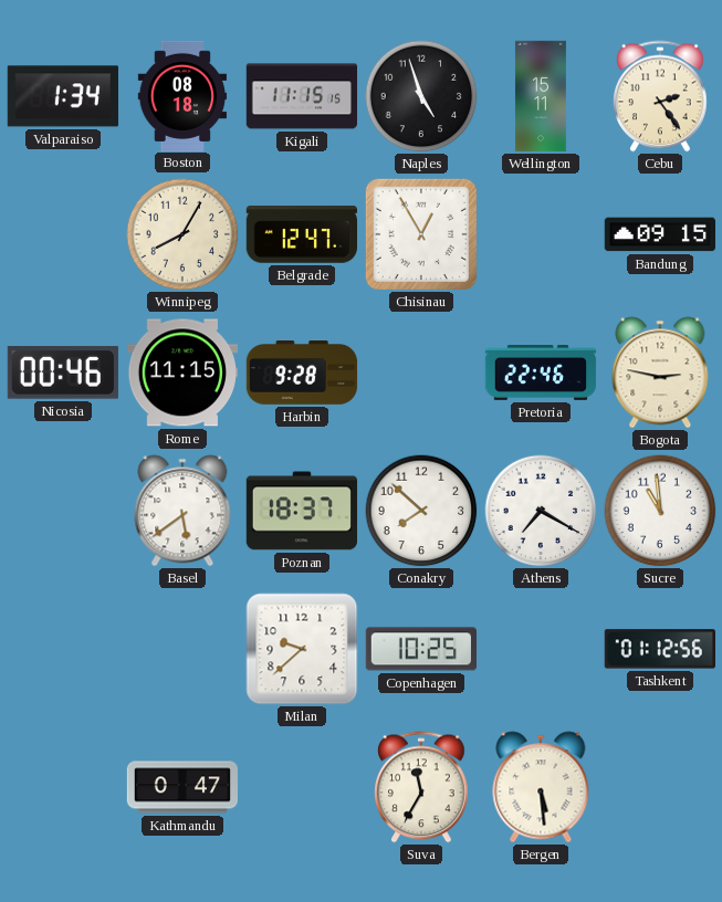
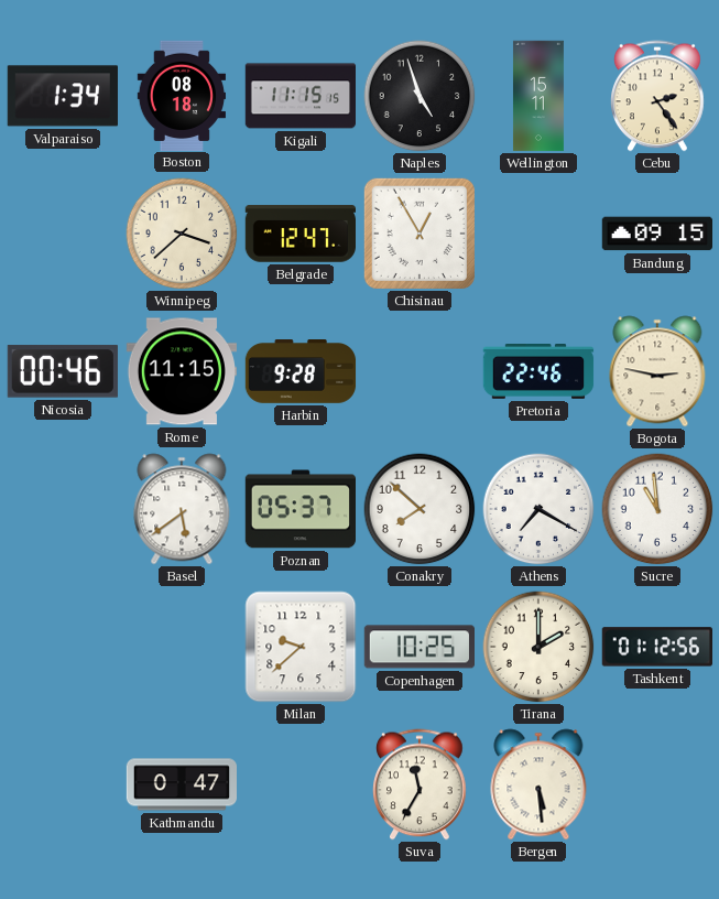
Winnipeg: 8:05 -> 3:38 (182, 234)
Poznan: 18:37 -> 05:37 (299, 509)
Tirana: none -> 2:00 (538, 647)
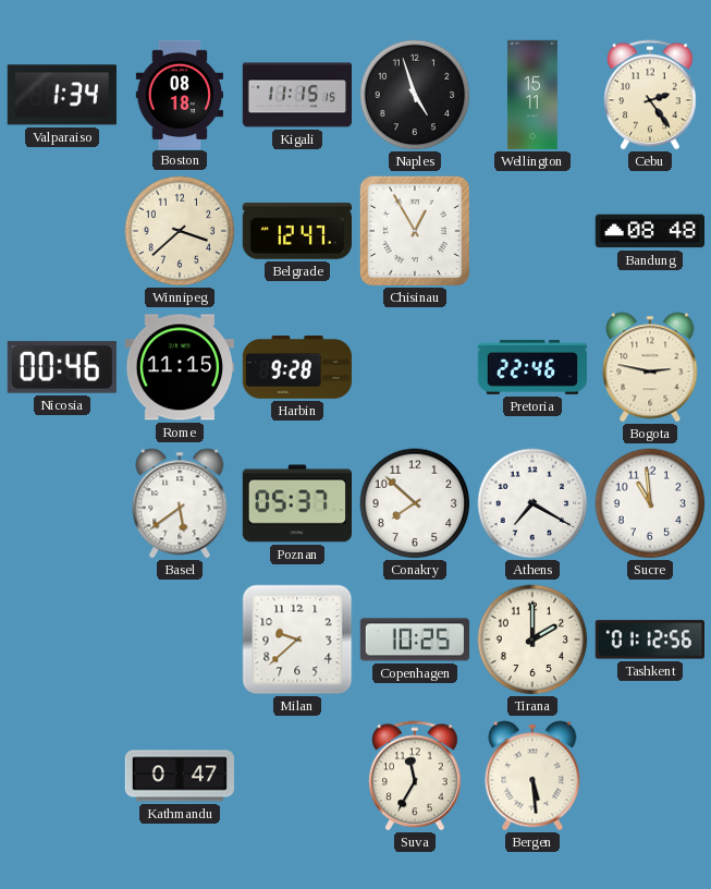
Bandung: 09:15 -> 08:48 (649, 231)
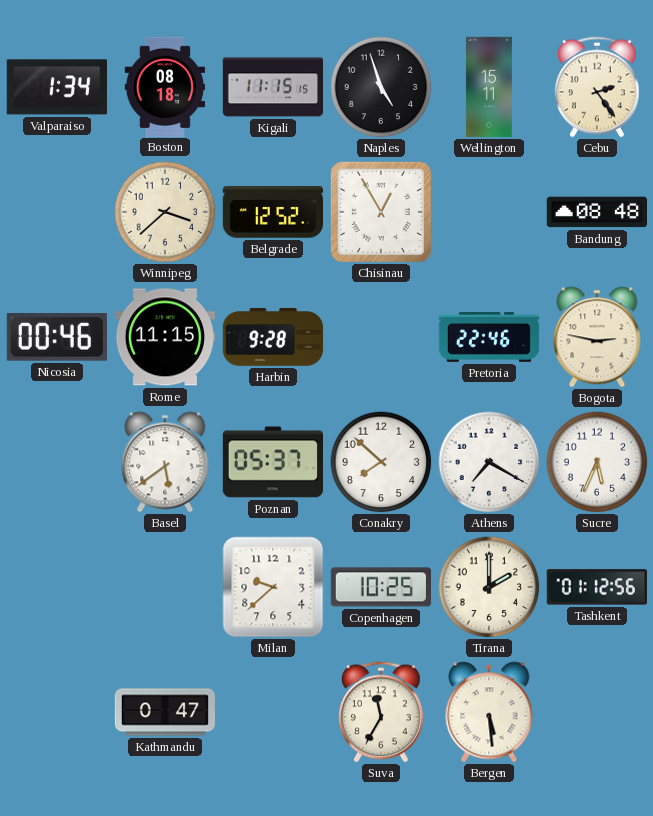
Belgrade: 12:47 -> 12:52 (272, 212)
Sucre: 10:59 -> 5:34 (597, 462)
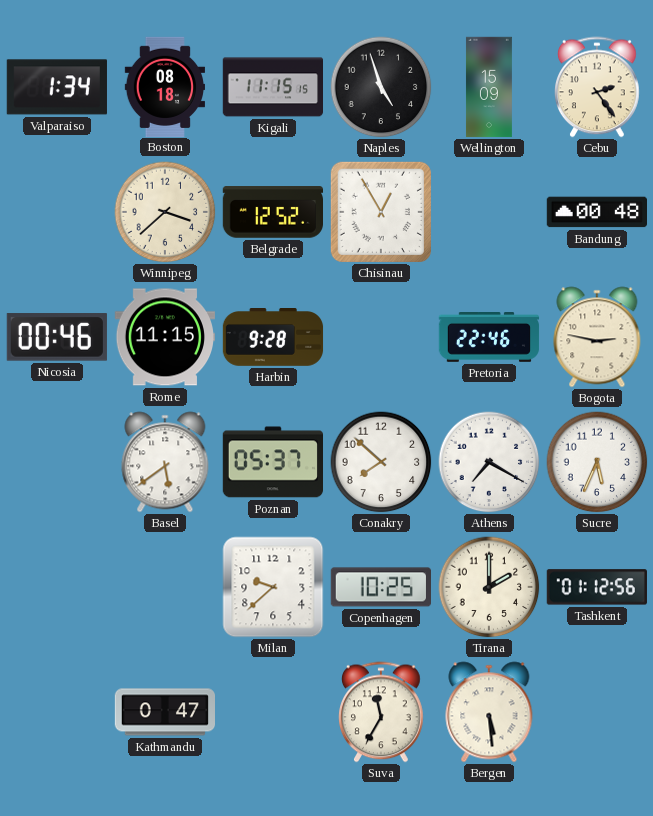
Wellington: 15:11 -> 15:09 (489, 87)
Bandung: 08:48 -> 00:48 (596, 212)
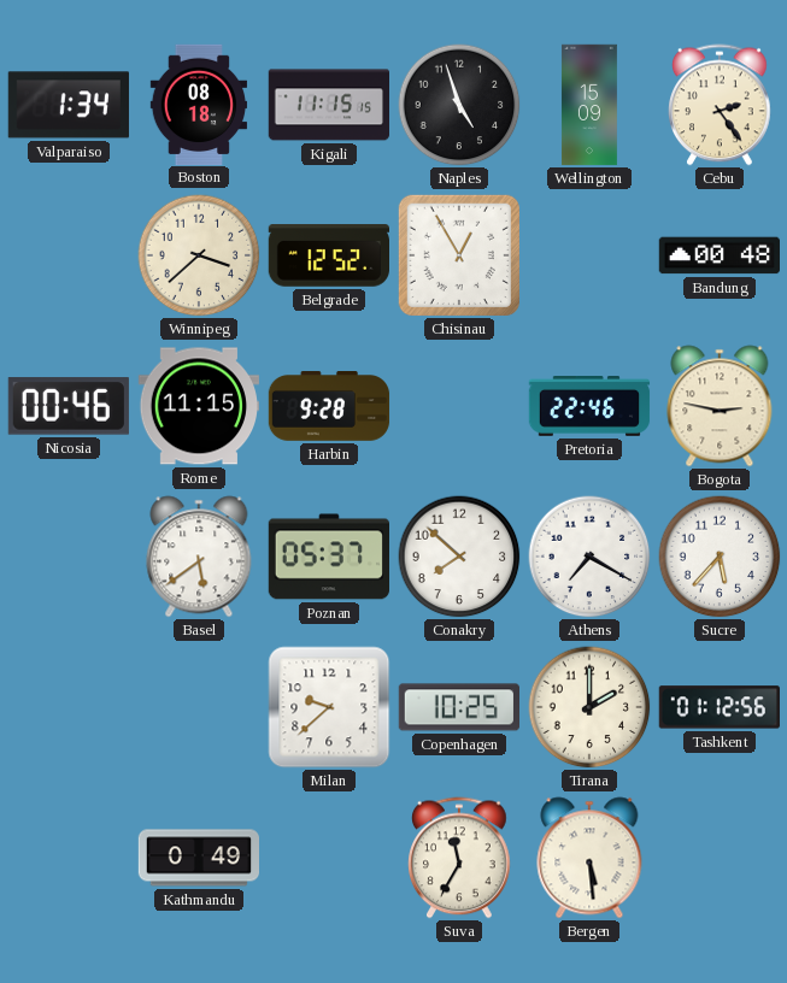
Sucre: 5:34 -> 5:37 (720, 557)
Kathmandu: 0:47 -> 0:49 (198, 858)
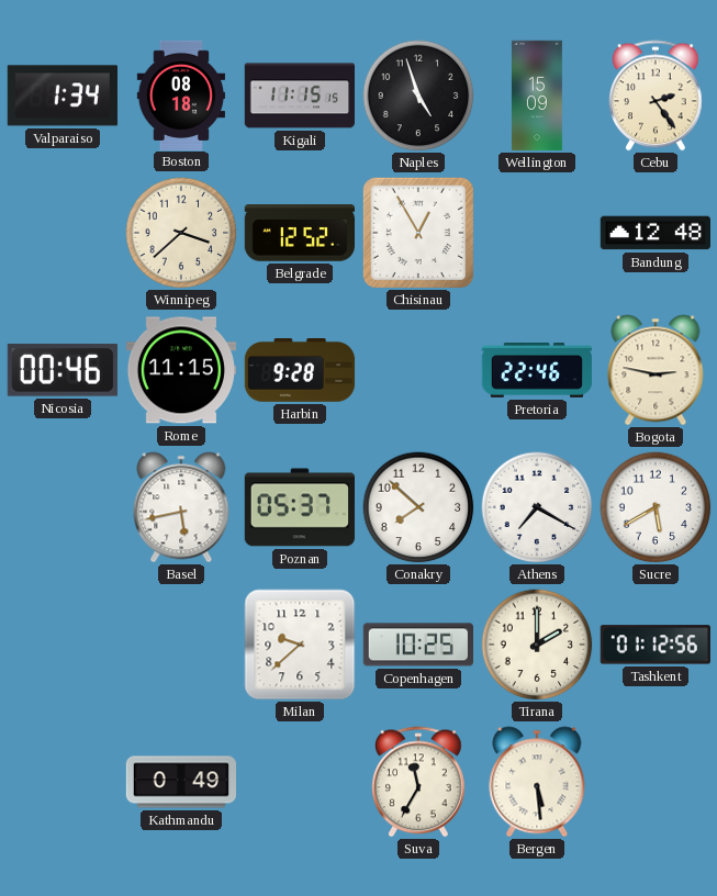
Bandung: 00:48 -> 12:48 (654, 233)
Basel: 5:39 -> 5:43 (181, 507)
Sucre: 5:37 -> 5:40 (656, 507)
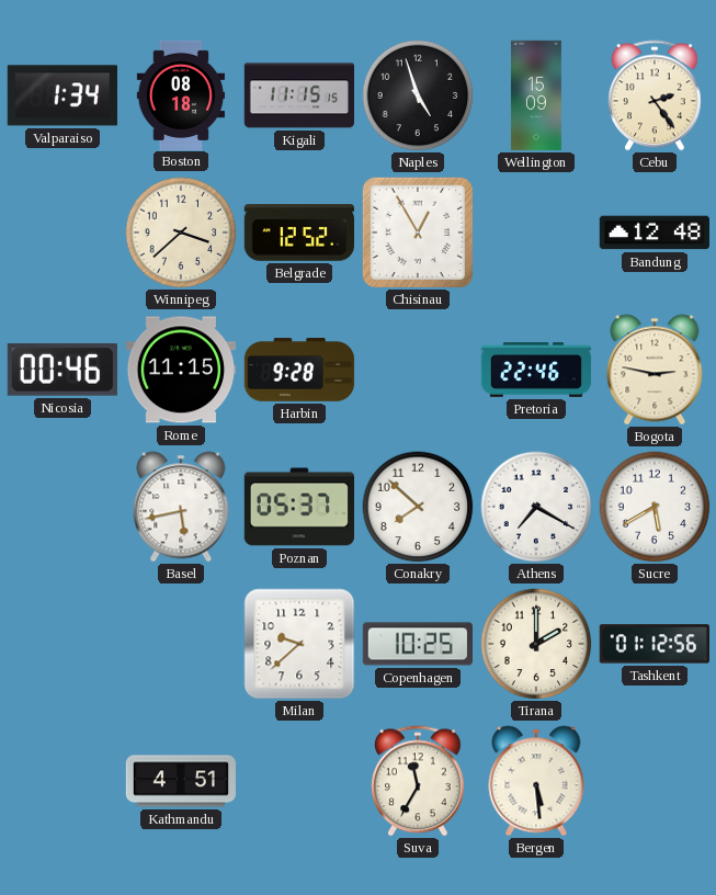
Kathmandu: 0:49 -> 4:51 (180, 781)
